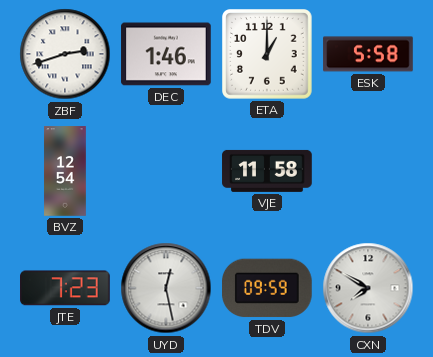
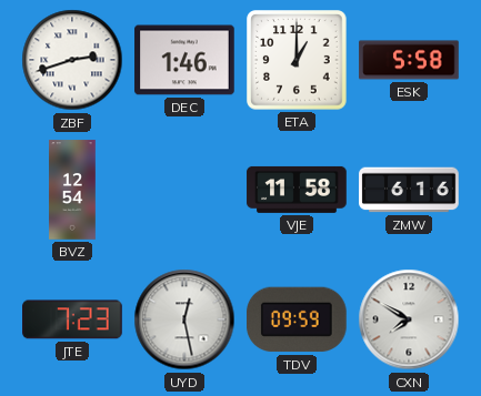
ZMW: none -> 6:16 (409, 190)
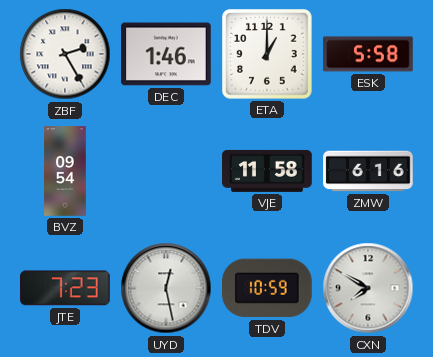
ZBF: 2:42 -> 2:25 (65, 54)
BVZ: 12:54 -> 09:54 (65, 171)
TDV: 09:59 -> 10:59 (268, 288)
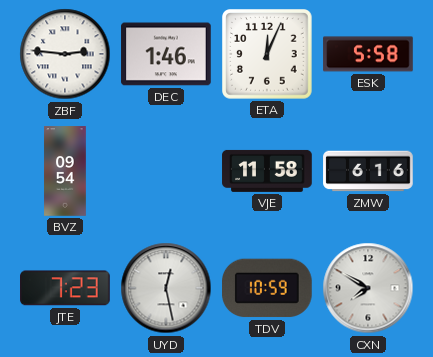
ZBF: 2:25 -> 2:46 (65, 54)
ETA: 1:00 -> 12:04 (267, 54)
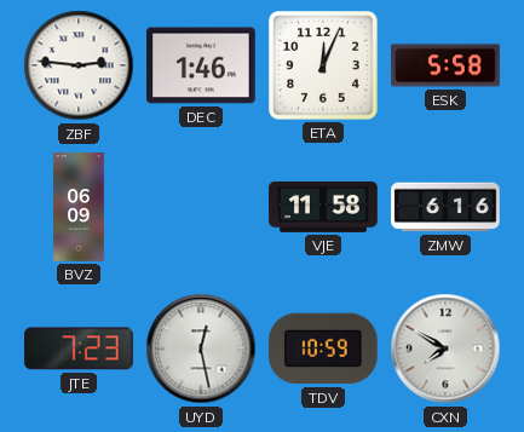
BVZ: 09:54 -> 06:09 (79, 207)
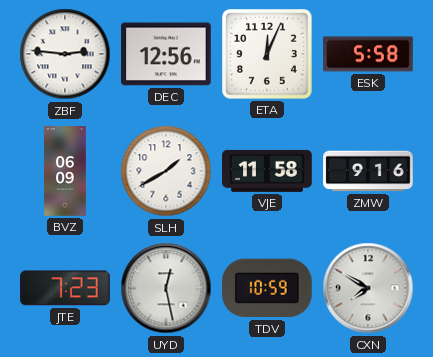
DEC: 1:46 -> 12:56 (166, 54)
SLH: none -> 1:40 (166, 171)
ZMW: 6:16 -> 9:16 (368, 171)
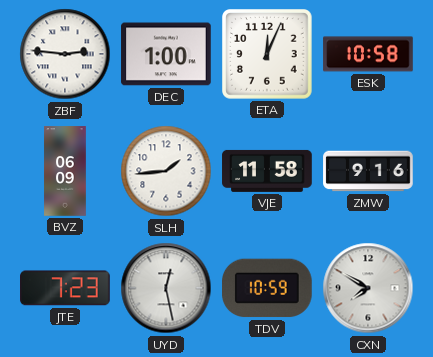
DEC: 12:56 -> 1:00 (166, 54)
ESK: 5:58 -> 10:58 (368, 54)
SLH: 1:40 -> 1:44 (166, 171)
